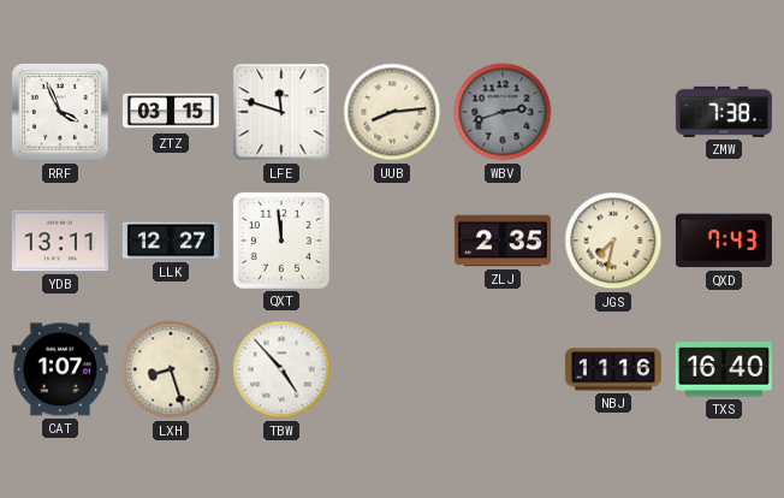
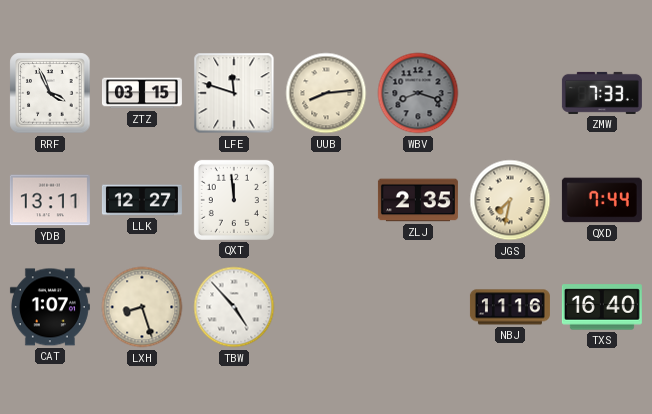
WBV: 2:42 -> 8:18 (418, 93)
ZMW: 7:38 -> 7:33 (602, 93)
QXD: 7:43 -> 7:44 (602, 200)
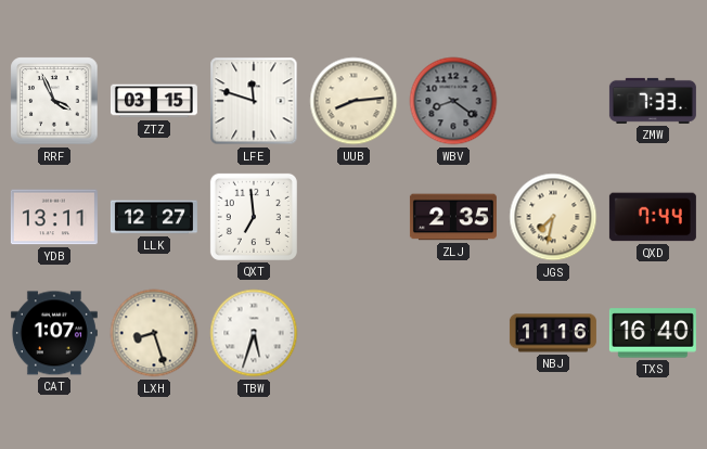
WBV: 8:18 -> 8:21 (453, 101)
QXT: 11:59 -> 6:59 (254, 217)
TBW: 4:53 -> 5:33 (254, 333)
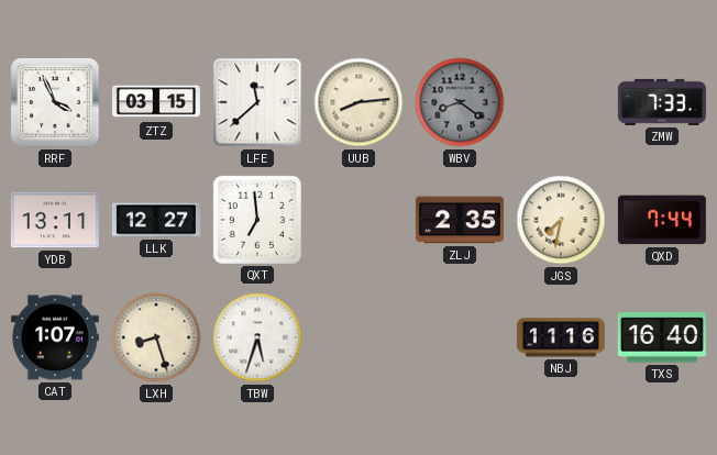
LFE: 11:48 -> 11:38 (257, 102)
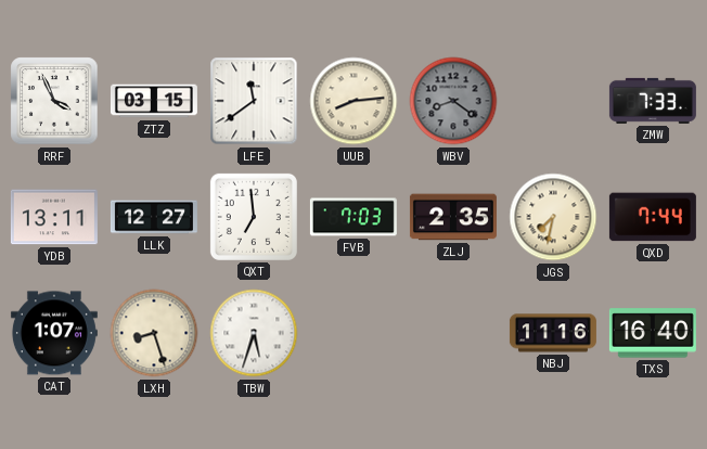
LFE: 11:38 -> 11:39 (254, 101)
FVB: none -> 7:03 (353, 217)
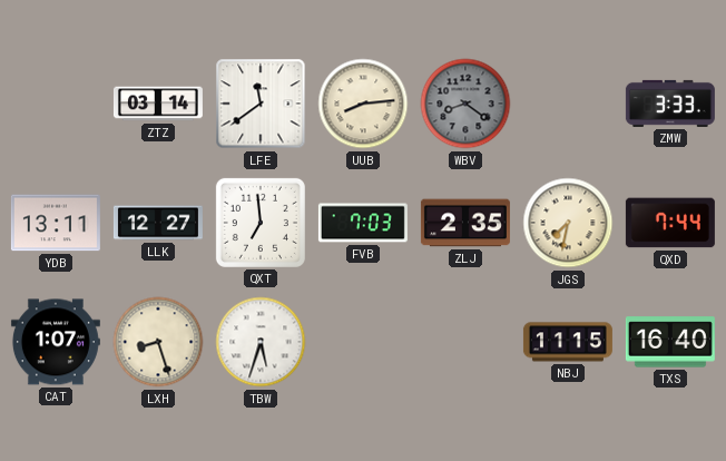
RRF: 3:56 -> none (54, 101)
ZTZ: 03:15 -> 03:14 (158, 104)
ZMW: 7:33 -> 3:33 (670, 104)
NBJ: 11:16 -> 11:15 (568, 342)
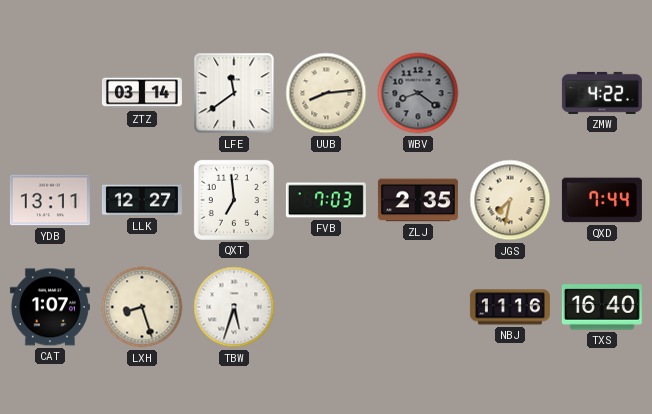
ZMW: 3:33 -> 4:22 (602, 93)
NBJ: 11:15 -> 11:16 (510, 307)
